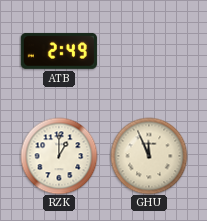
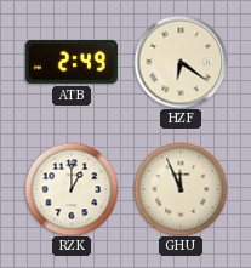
HZF: none -> 6:21 (181, 62)
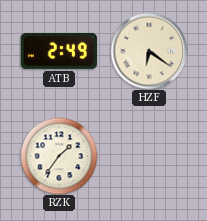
RZK: 1:00 -> 1:36 (59, 156)
GHU: 11:56 -> none (181, 189)
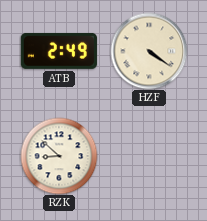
HZF: 6:21 -> 4:21 (149, 51)
RZK: 1:36 -> 8:52 (59, 156)
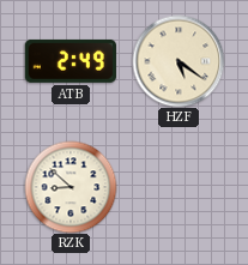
HZF: 4:21 -> 5:21 (179, 61)
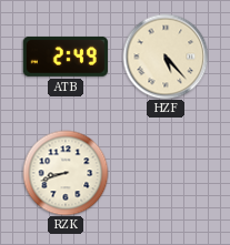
HZF: 5:21 -> 5:23 (166, 57)
RZK: 8:52 -> 8:42 (66, 173)
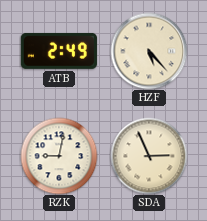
RZK: 8:42 -> 9:02 (59, 156)
SDA: none -> 2:56 (149, 156)
